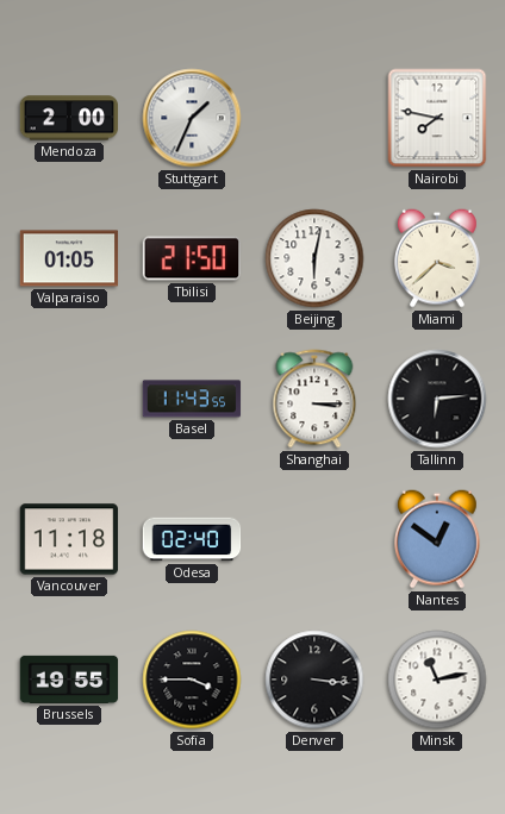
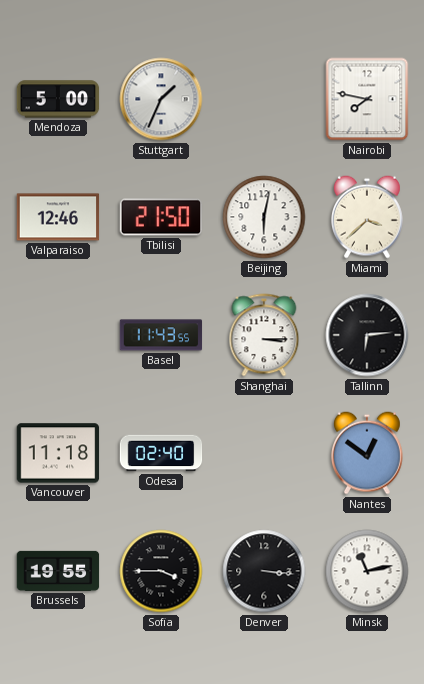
Mendoza: 2:00 -> 5:00 (58, 99)
Valparaiso: 01:05 -> 12:46 (58, 217)
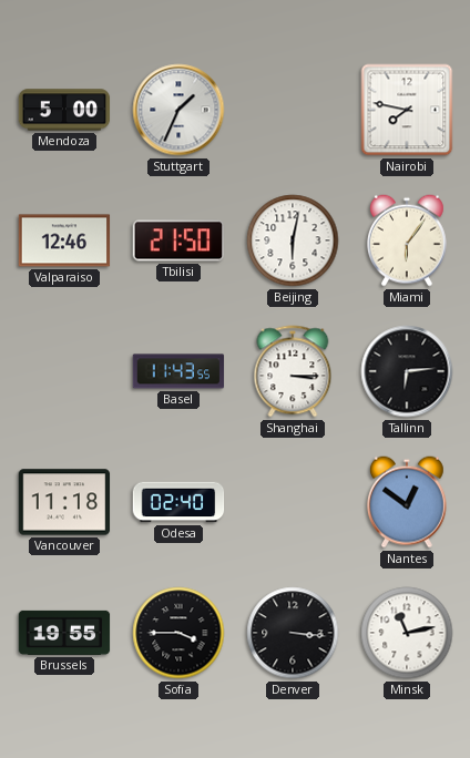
Miami: 3:38 -> 6:06 (408, 240)
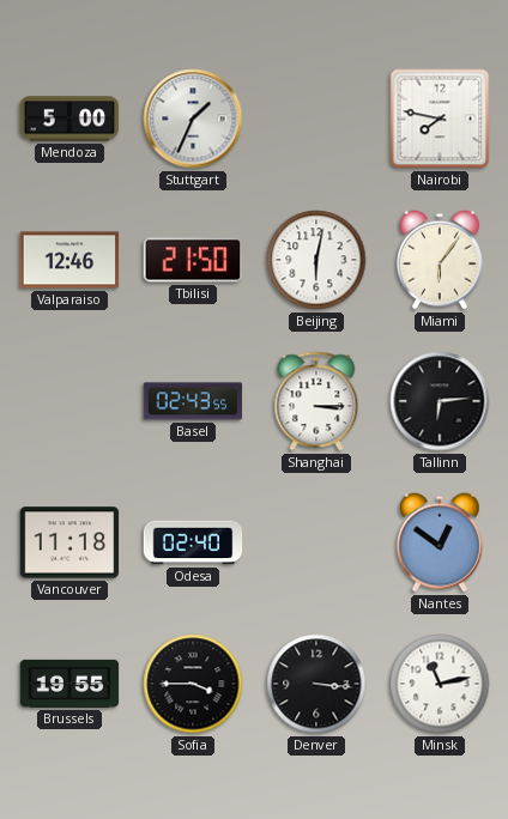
Basel: 11:43 -> 02:43 (193, 401)
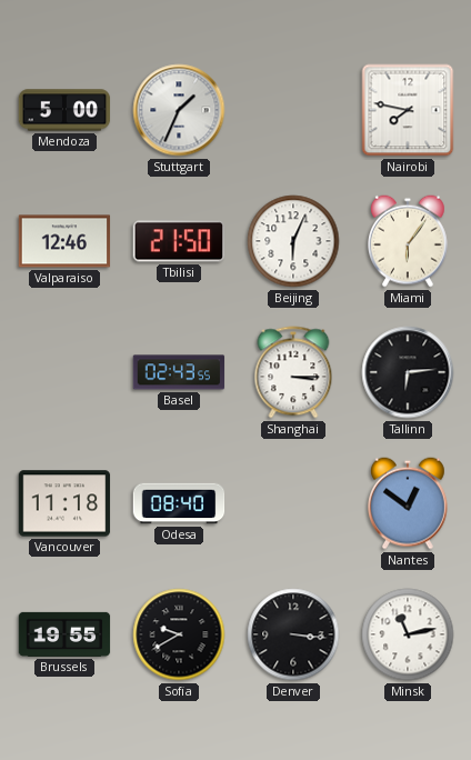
Beijing: 6:02 -> 6:04 (293, 241)
Odesa: 02:40 -> 08:40 (179, 503)
Sofia: 3:45 -> 9:40 (179, 634)
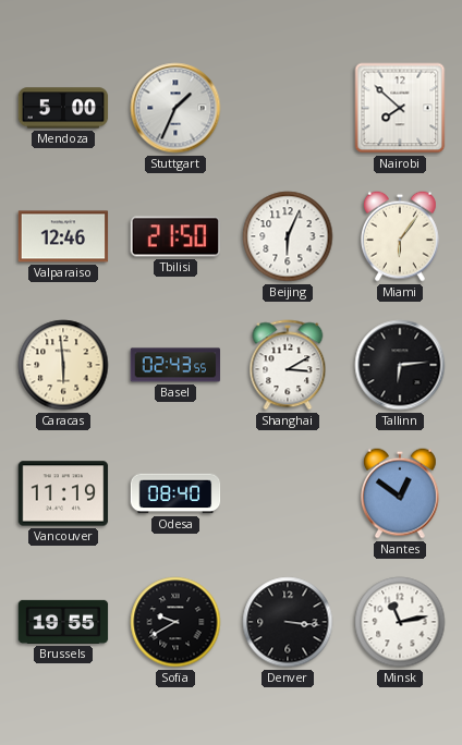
Nairobi: 7:47 -> 7:52 (400, 108)
Caracas: none -> 5:59 (63, 365)
Shanghai: 3:15 -> 3:10 (288, 365)
Vancouver: 11:18 -> 11:19 (63, 493)
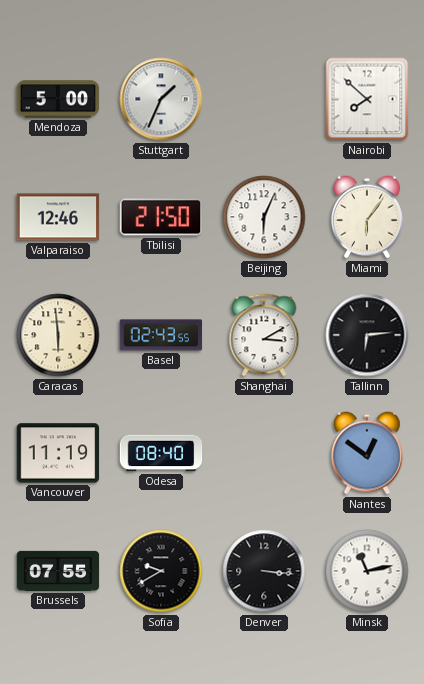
Brussels: 19:55 -> 07:55 (58, 571)
